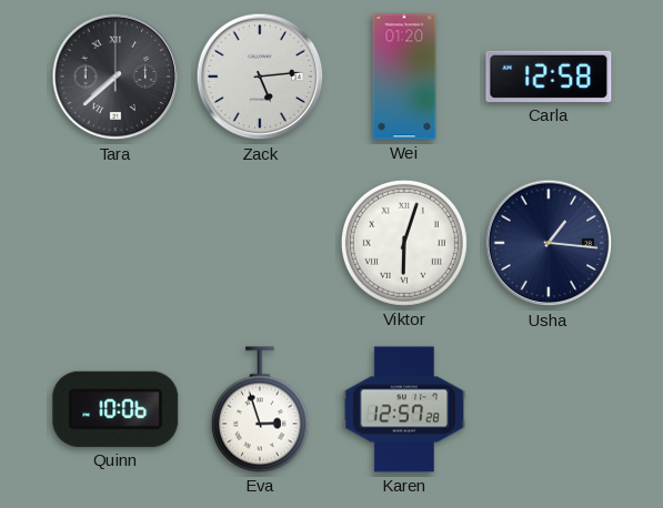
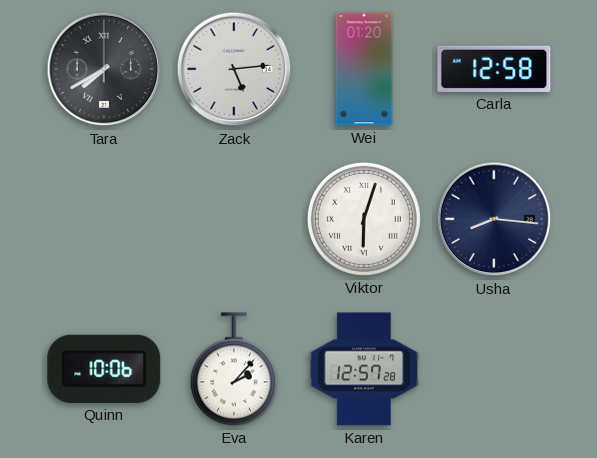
Tara: 7:38 -> 7:40 (104, 69)
Usha: 1:16 -> 8:16 (494, 219)
Eva: 2:57 -> 2:07 (234, 369)
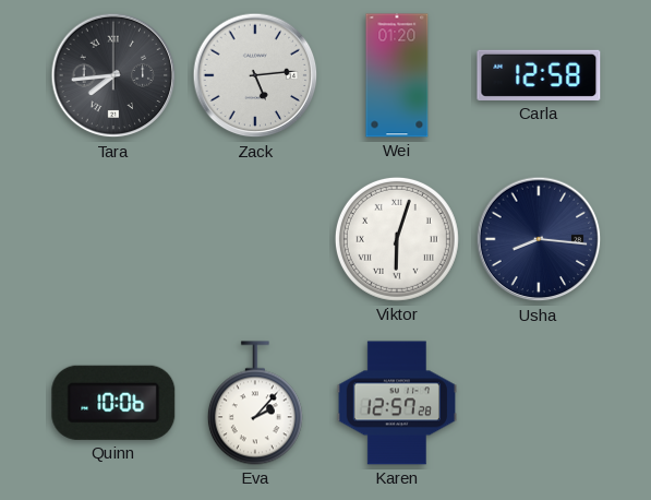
Tara: 7:40 -> 7:44 (113, 75)
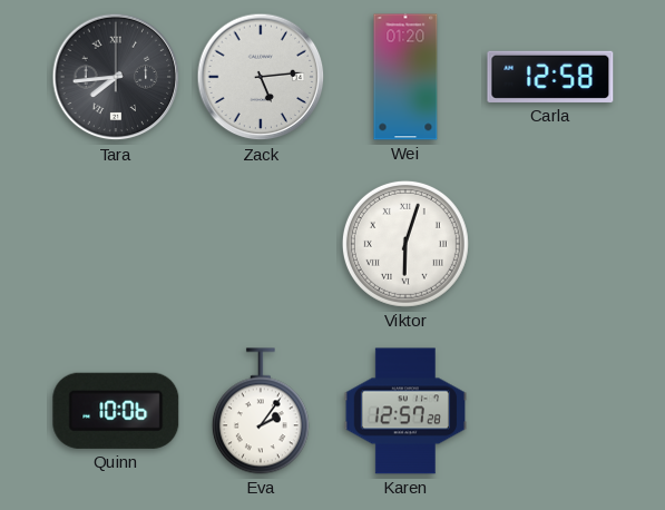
Usha: 8:16 -> none (539, 239)
Eva: 2:07 -> 2:06 (261, 411)
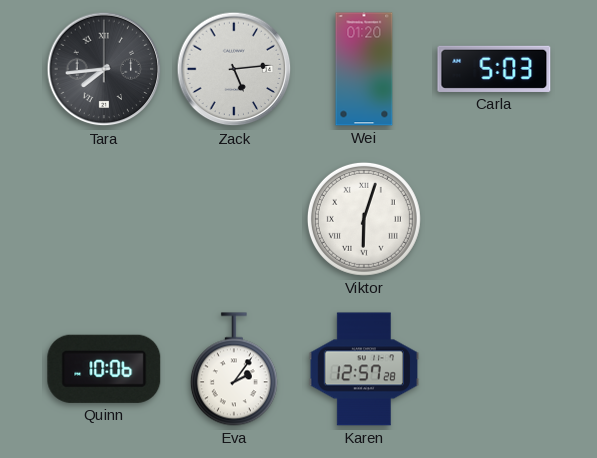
Carla: 12:58 -> 5:03 (494, 69)
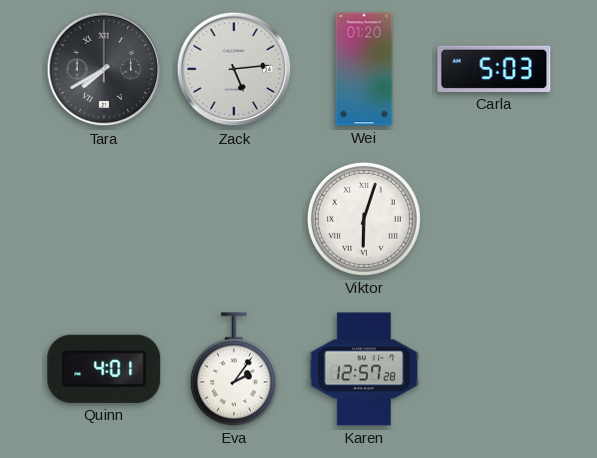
Tara: 7:44 -> 7:40 (104, 69)
Quinn: 10:06 -> 4:01 (104, 369)
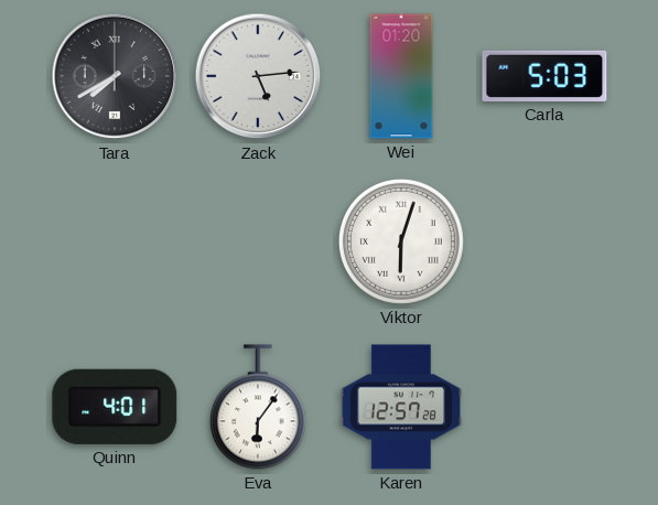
Eva: 2:06 -> 6:06 (258, 407)
